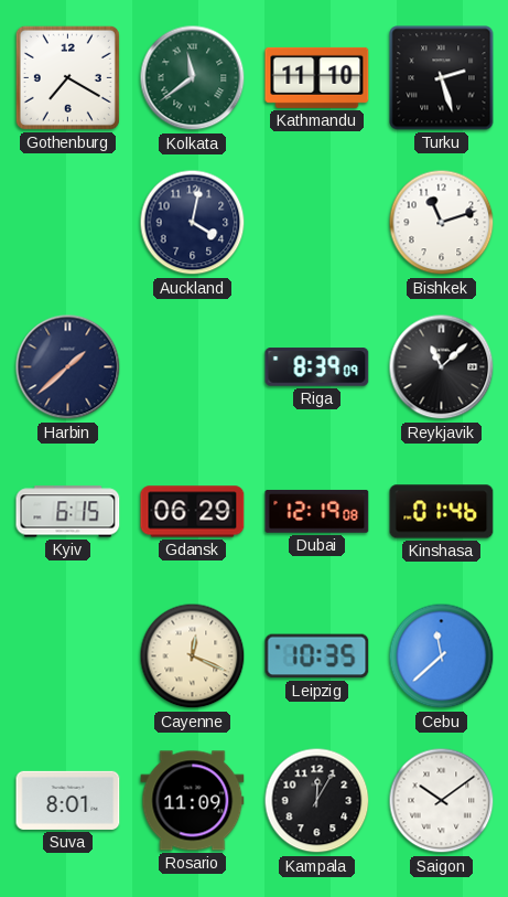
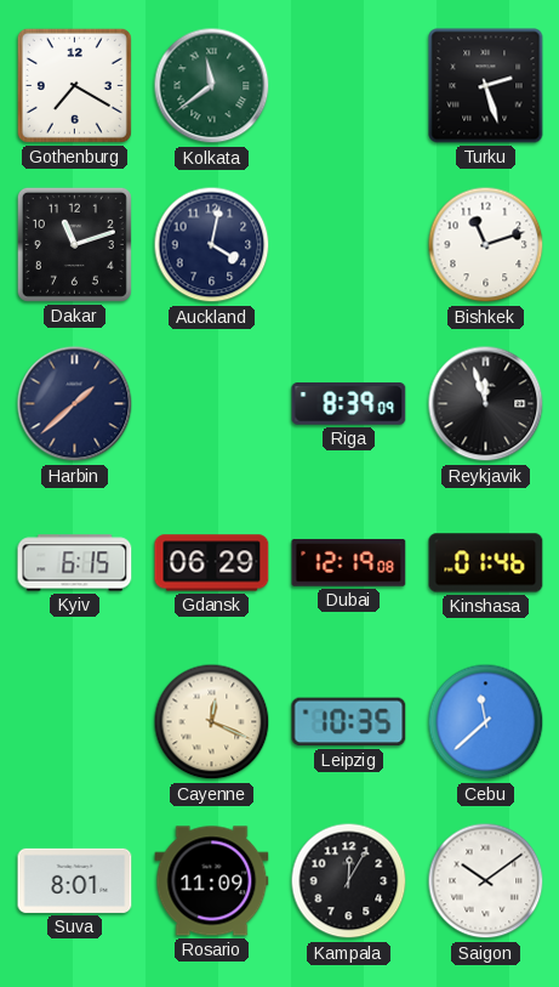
Kathmandu: 11:10 -> none (317, 77)
Dakar: none -> 11:12 (74, 244)
Reykjavik: 11:08 -> 11:57 (486, 404)
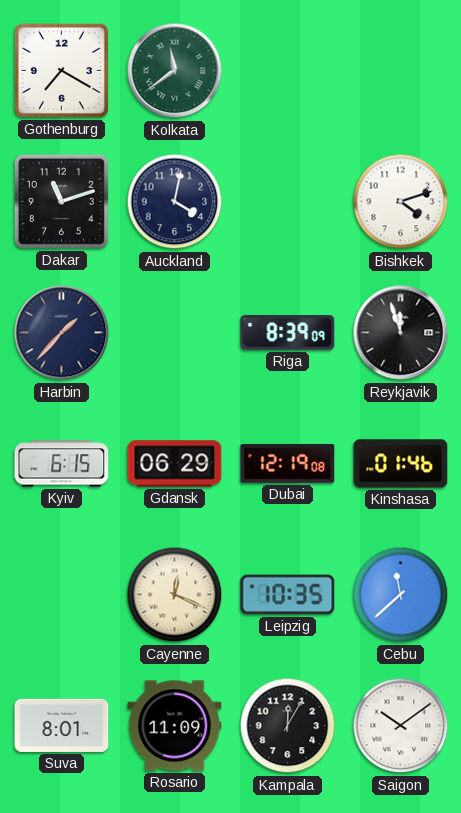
Turku: 2:27 -> none (486, 86)
Bishkek: 11:12 -> 4:12 (401, 202)
Harbin: 1:38 -> 1:37 (62, 333)
